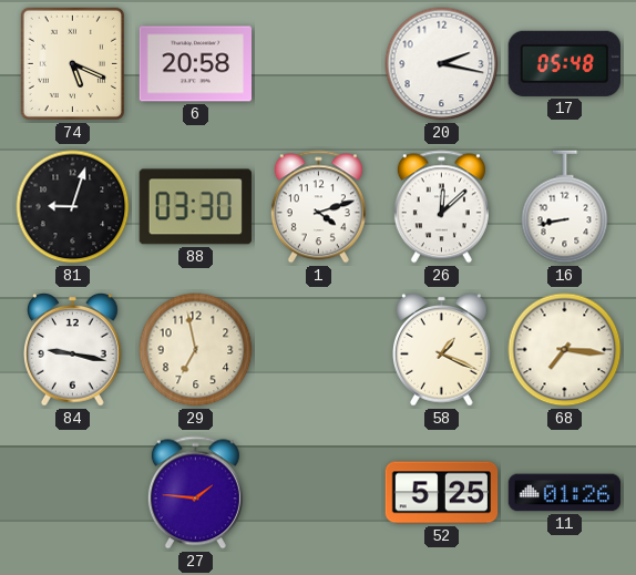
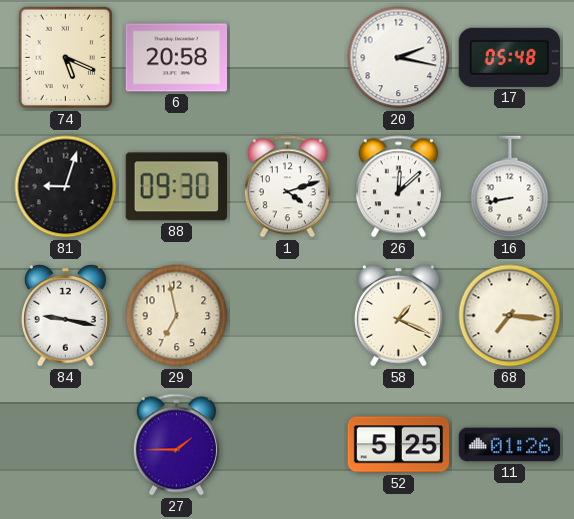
88: 03:30 -> 09:30 (176, 187)
27: 1:46 -> 1:45 (176, 445)
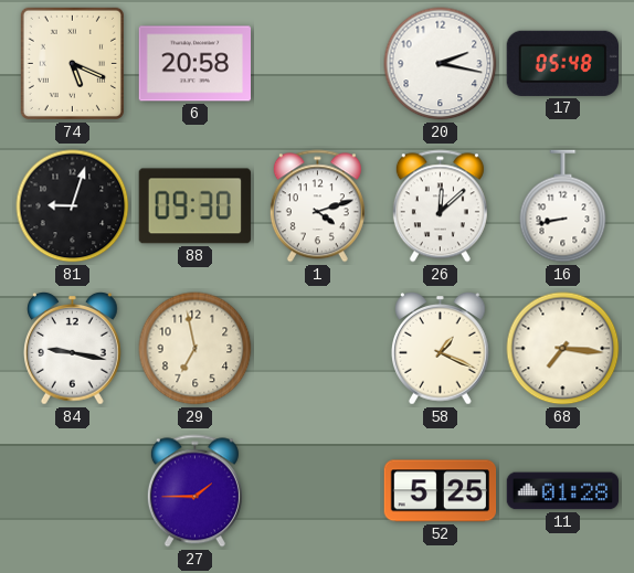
11: 01:26 -> 01:28 (563, 491)
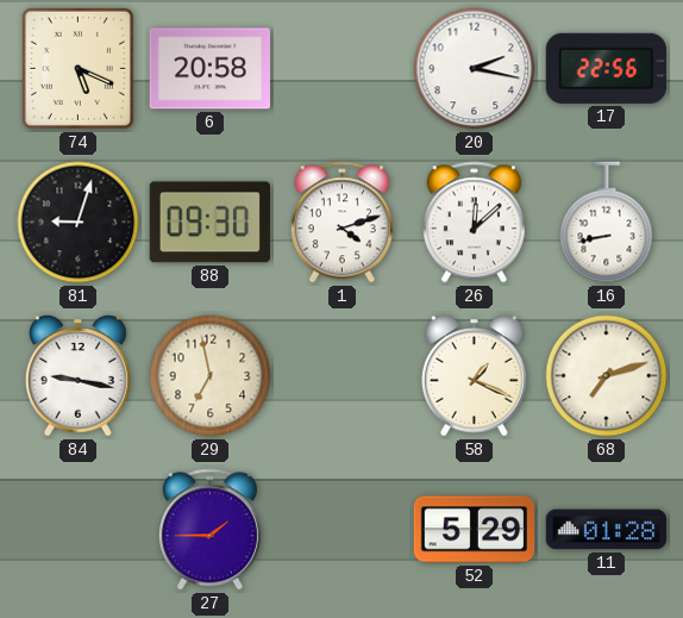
17: 05:48 -> 22:56 (606, 68)
68: 7:16 -> 7:12 (607, 376)
52: 5:25 -> 5:29 (475, 530)
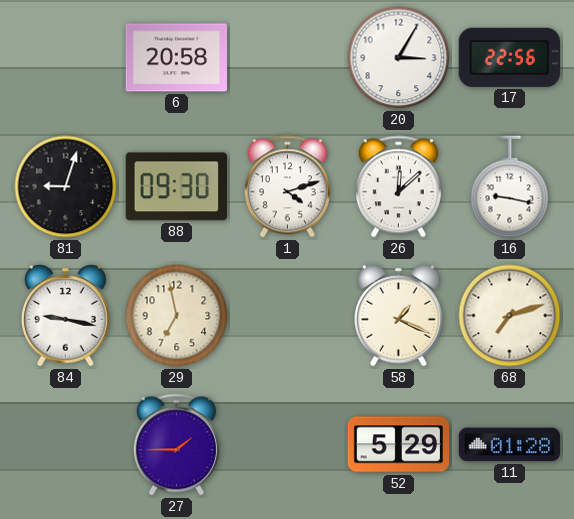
74: 5:19 -> none (77, 68)
20: 2:17 -> 3:05 (399, 58)
16: 8:43 -> 9:17 (510, 187)
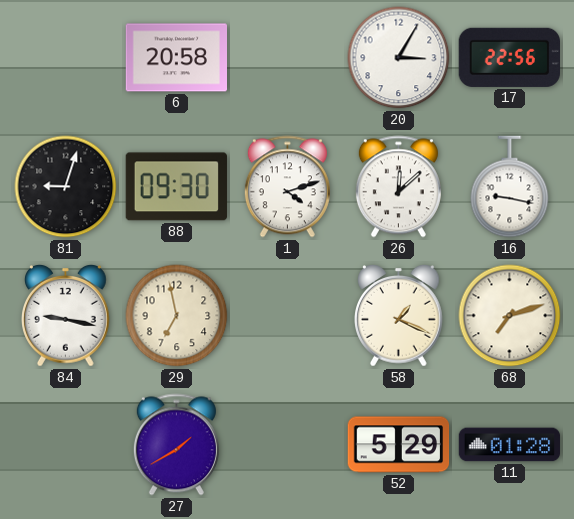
27: 1:45 -> 1:40 (176, 445)
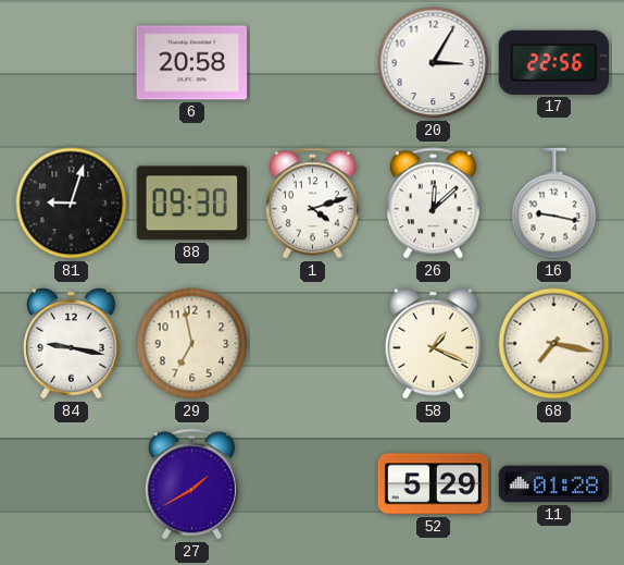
68: 7:12 -> 7:17 (554, 344)
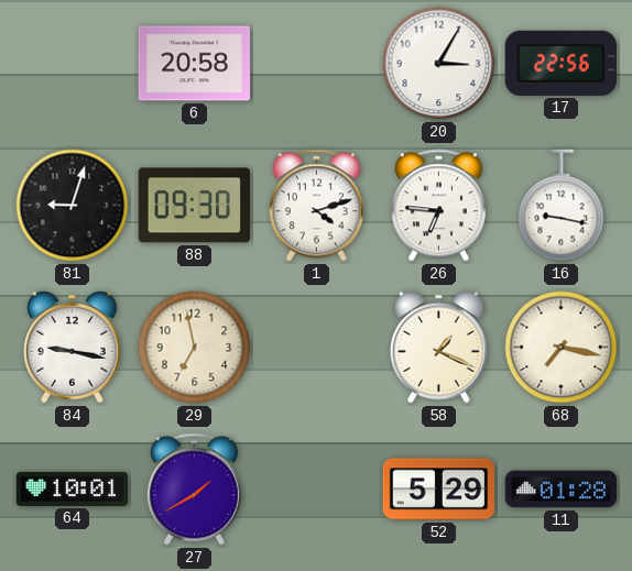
26: 12:08 -> 6:46 (438, 206)
64: none -> 10:01 (73, 488)
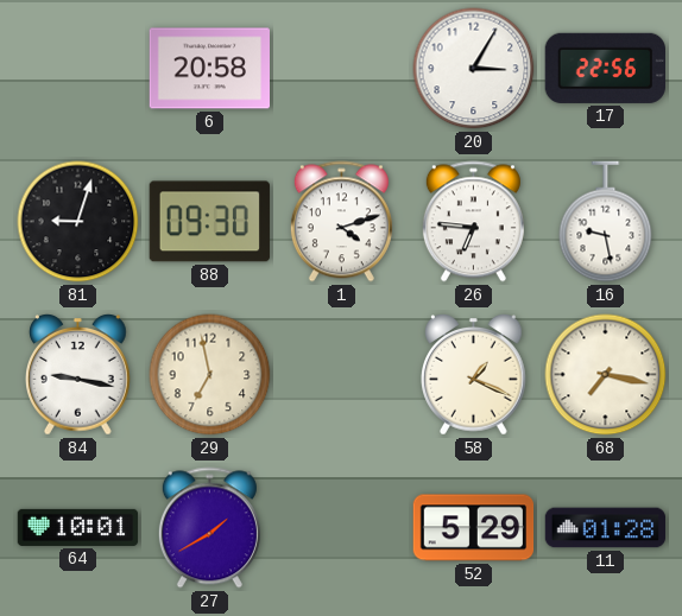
16: 9:17 -> 9:28 (606, 222)
